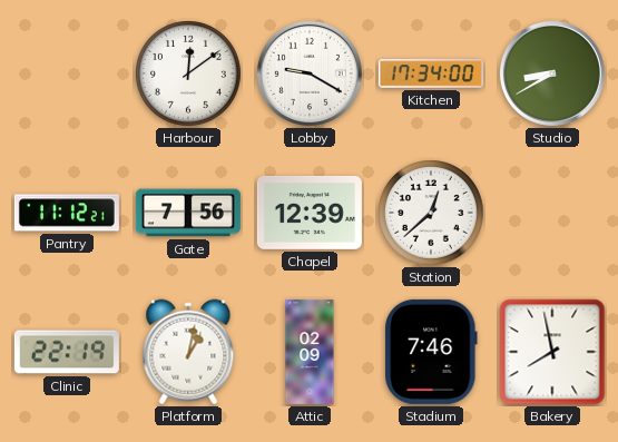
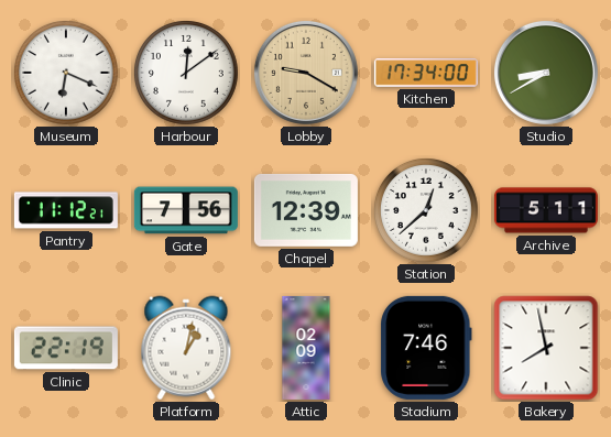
Museum: none -> 6:19 (67, 74)
Lobby dial: white -> champagne (306, 73)
Archive: none -> 5:11 (546, 210)
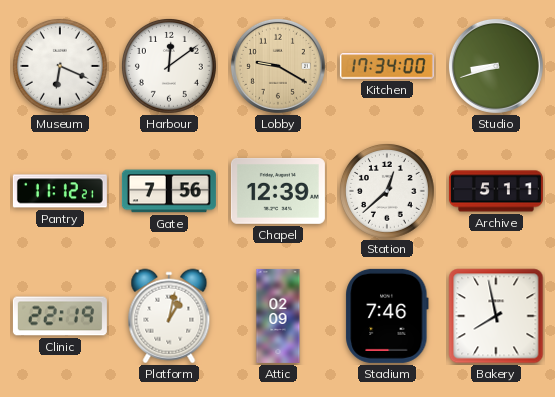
Studio: 8:40 -> 8:42 (496, 66)
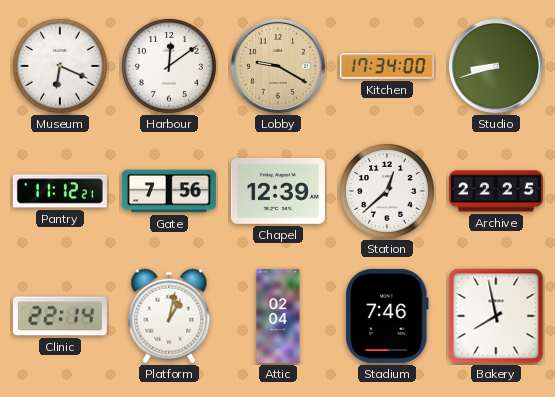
Archive: 5:11 -> 22:25 (496, 191)
Clinic: 22:19 -> 22:14 (60, 316)
Attic: 02:09 -> 02:04 (278, 316)
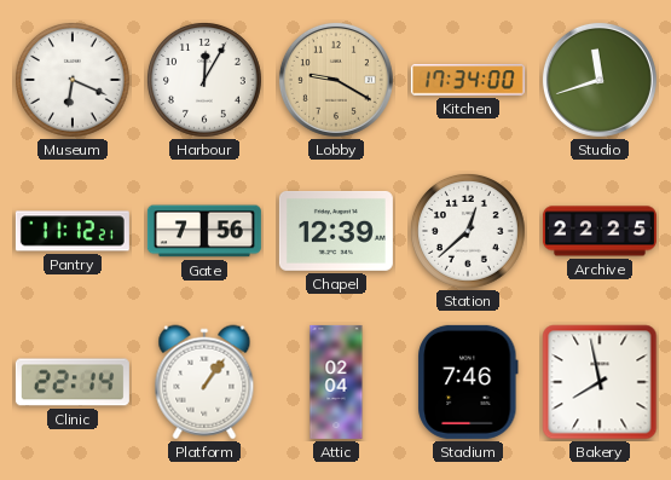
Harbour: 12:09 -> 12:05 (206, 81)
Studio: 8:42 -> 11:42 (600, 80)
Platform: 1:02 -> 1:06 (204, 382)
